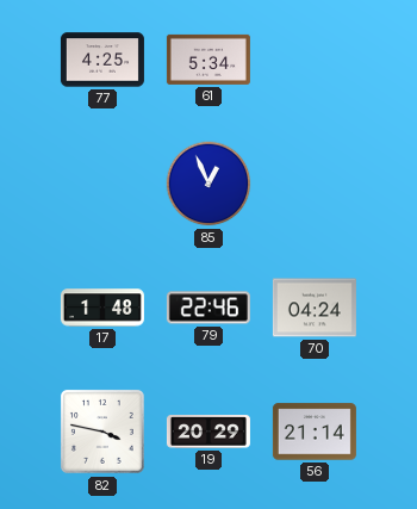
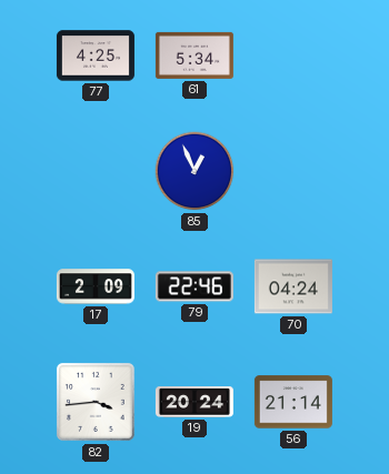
17: 1:48 -> 2:09 (96, 286)
82: 3:47 -> 3:44 (96, 402)
19: 20:29 -> 20:24 (194, 402)
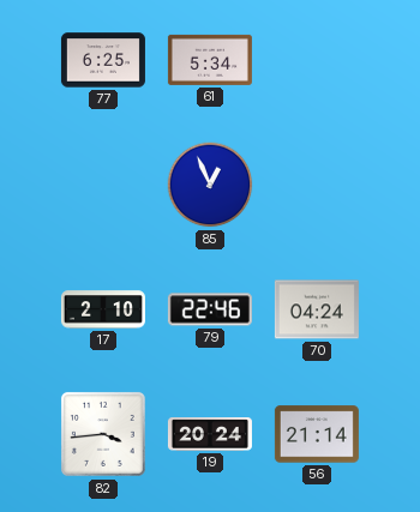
77: 4:25 -> 6:25 (103, 60)
17: 2:09 -> 2:10 (103, 309)
